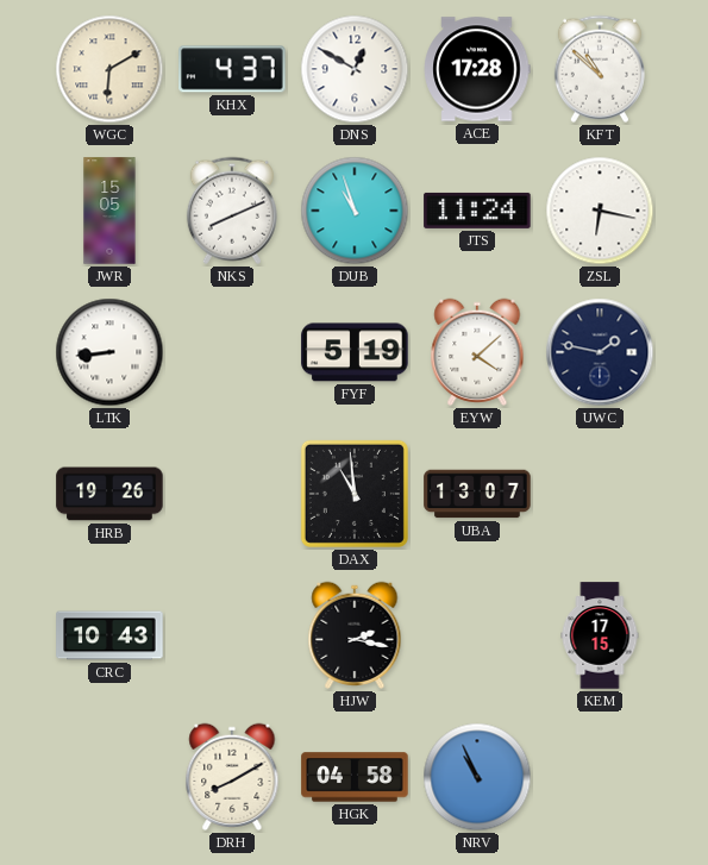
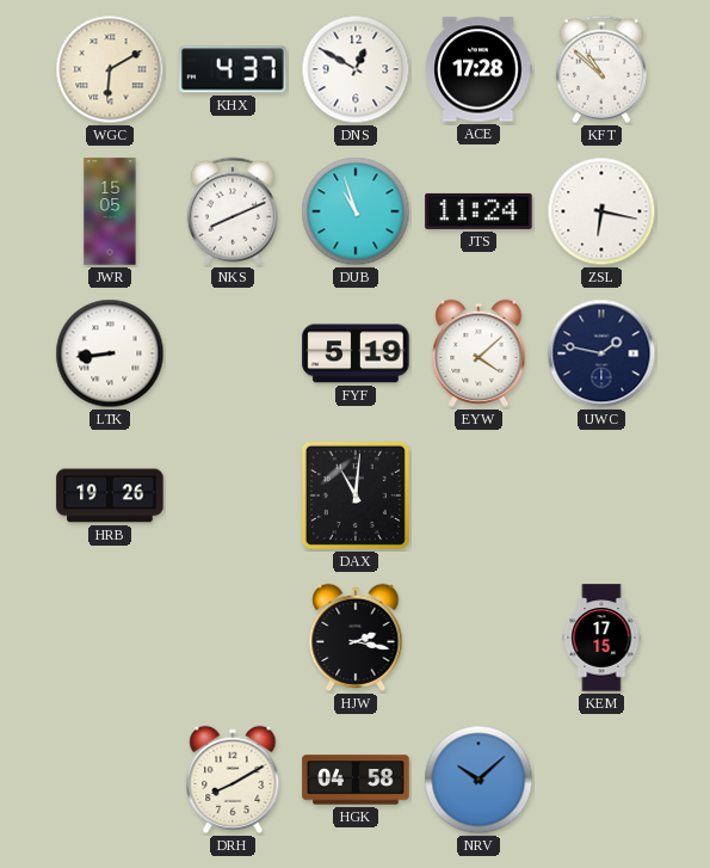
DAX: 10:59 -> 11:01 (356, 495)
UBA: 13:07 -> none (477, 494)
CRC: 10:43 -> none (109, 635)
NRV: 10:56 -> 10:08 (479, 780)
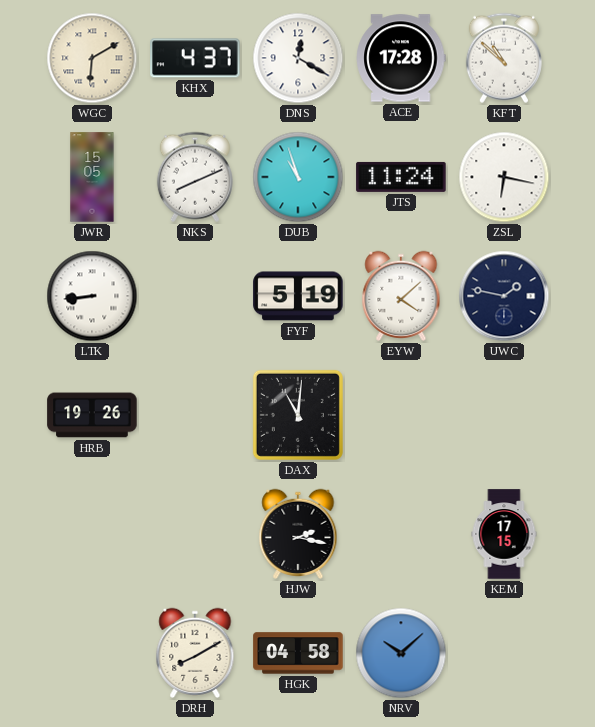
DNS: 12:50 -> 12:20 (298, 58)
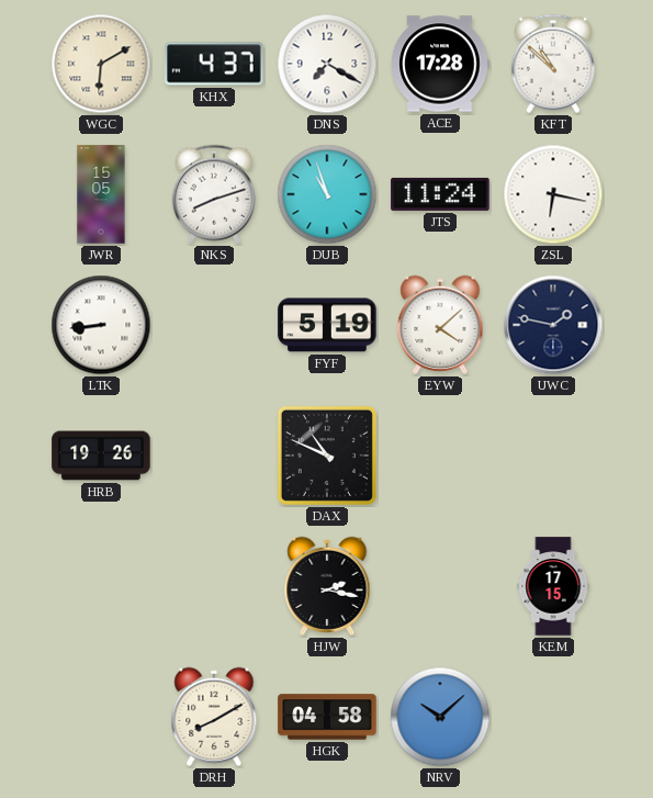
DNS: 12:20 -> 7:20 (327, 64)
NKS: 8:11 -> 8:12 (214, 194)
DAX: 11:01 -> 10:49 (327, 456)
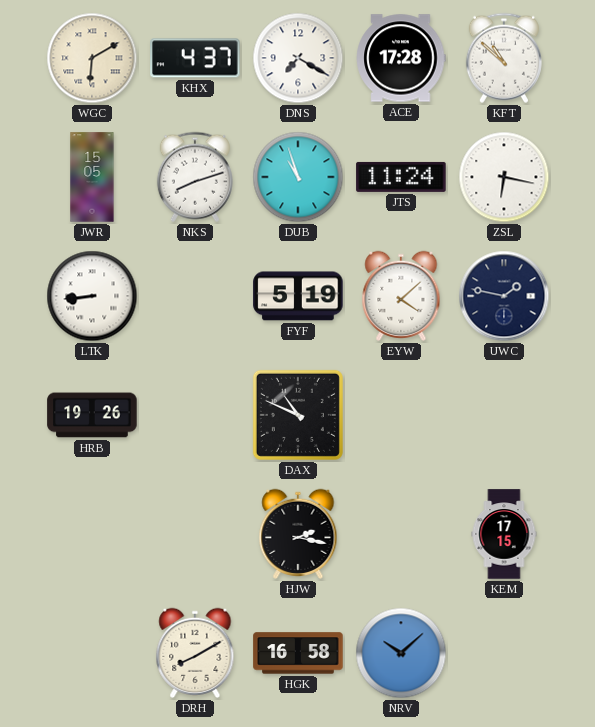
HGK: 04:58 -> 16:58 (298, 653)
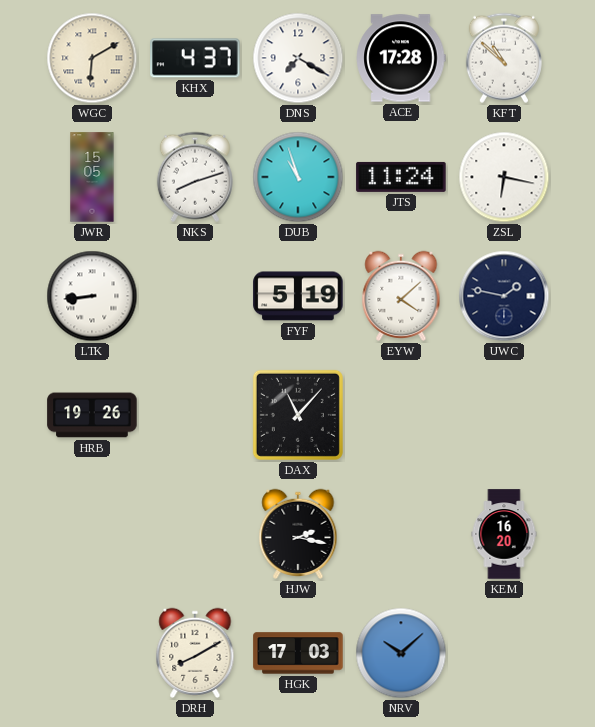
DAX: 10:49 -> 11:07 (298, 415)
KEM: 17:15 -> 16:20 (504, 534)
HGK: 16:58 -> 17:03 (298, 653)
